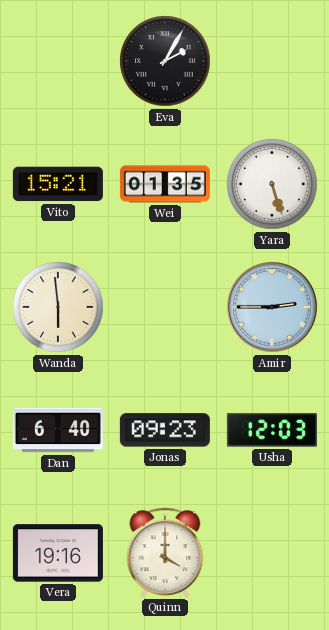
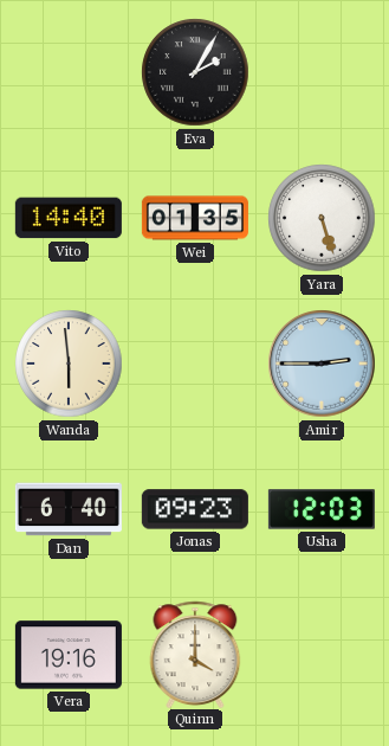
Vito: 15:21 -> 14:40 (69, 218)
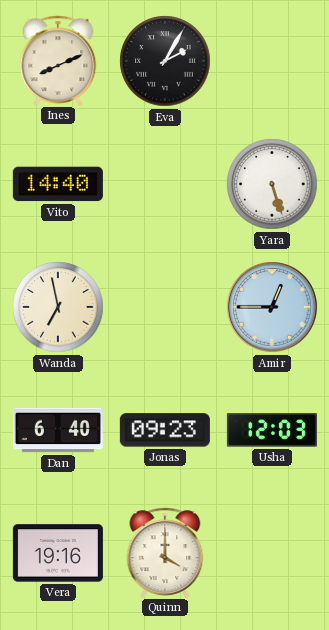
Ines: none -> 8:11 (58, 60)
Wei: 01:35 -> none (195, 218)
Wanda: 5:59 -> 6:58 (58, 307)
Amir: 2:45 -> 12:45 (272, 307)
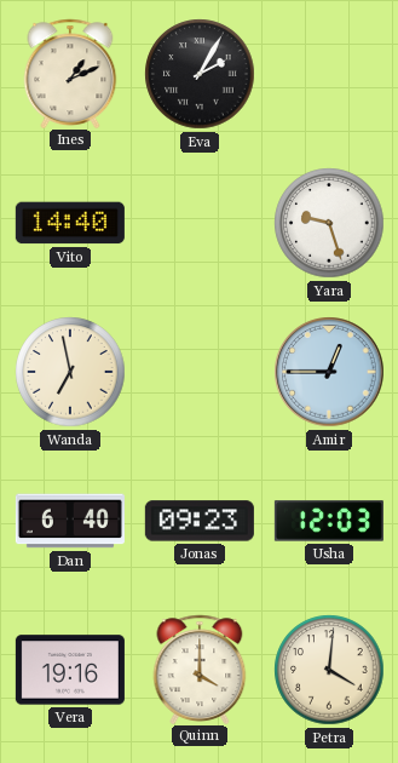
Ines: 8:11 -> 1:11 (70, 73)
Yara: 5:27 -> 9:27 (329, 223)
Petra: none -> 4:01 (329, 670)
